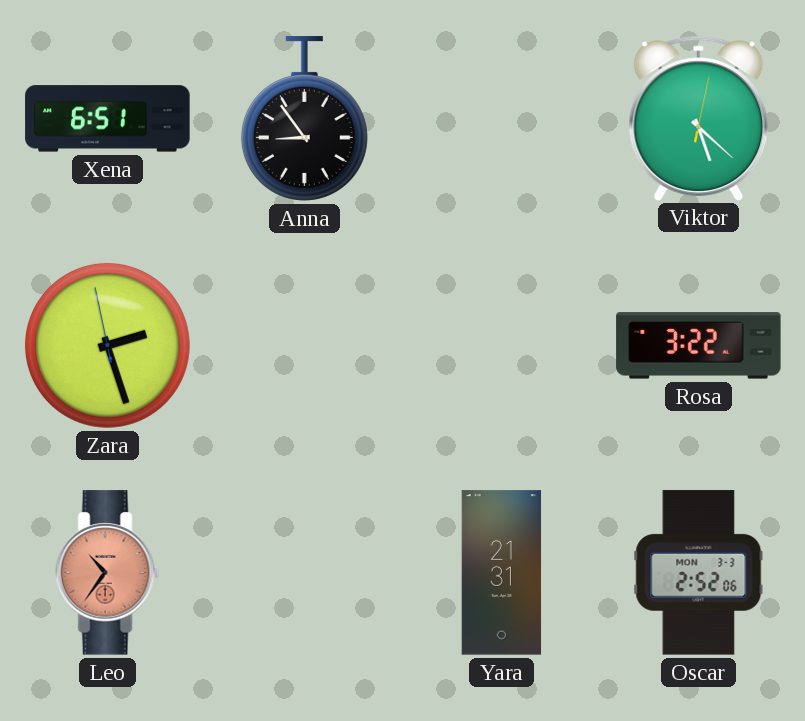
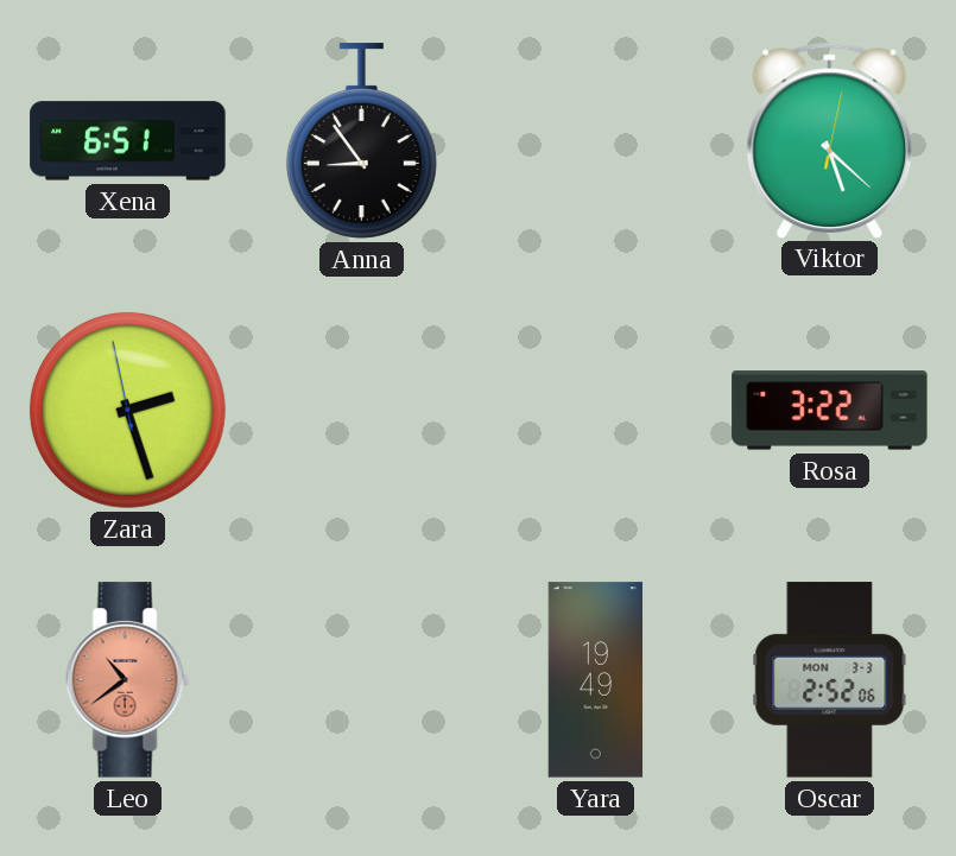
Leo: 10:36 -> 10:39 (127, 680)
Yara: 21:31 -> 19:49 (596, 680)
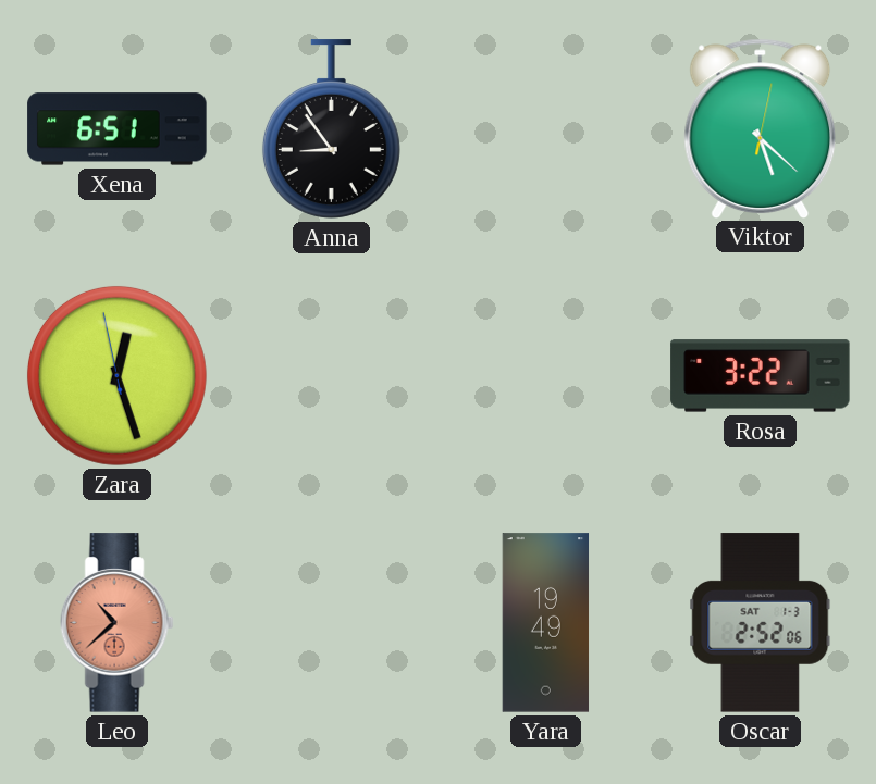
Zara: 2:26 -> 12:26 (116, 375)
Leo: 10:39 -> 10:38 (116, 623)
Oscar date: MON 3-3 -> SAT 1-3 (761, 623)
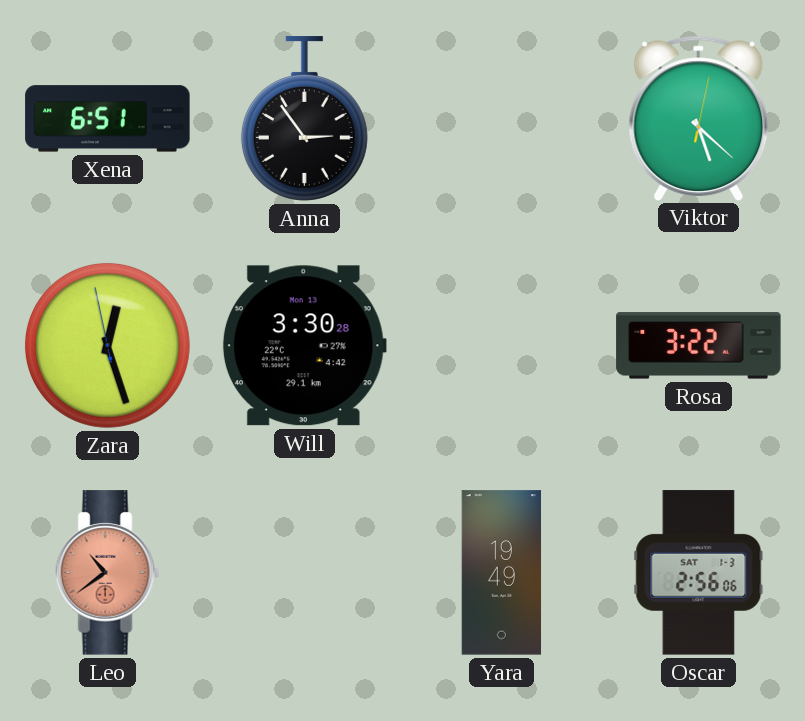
Anna: 8:54 -> 2:54 (304, 119)
Will: none -> 3:30 (304, 346)
Leo: 10:38 -> 10:39 (107, 573)
Oscar: 2:52 -> 2:56 (699, 573)
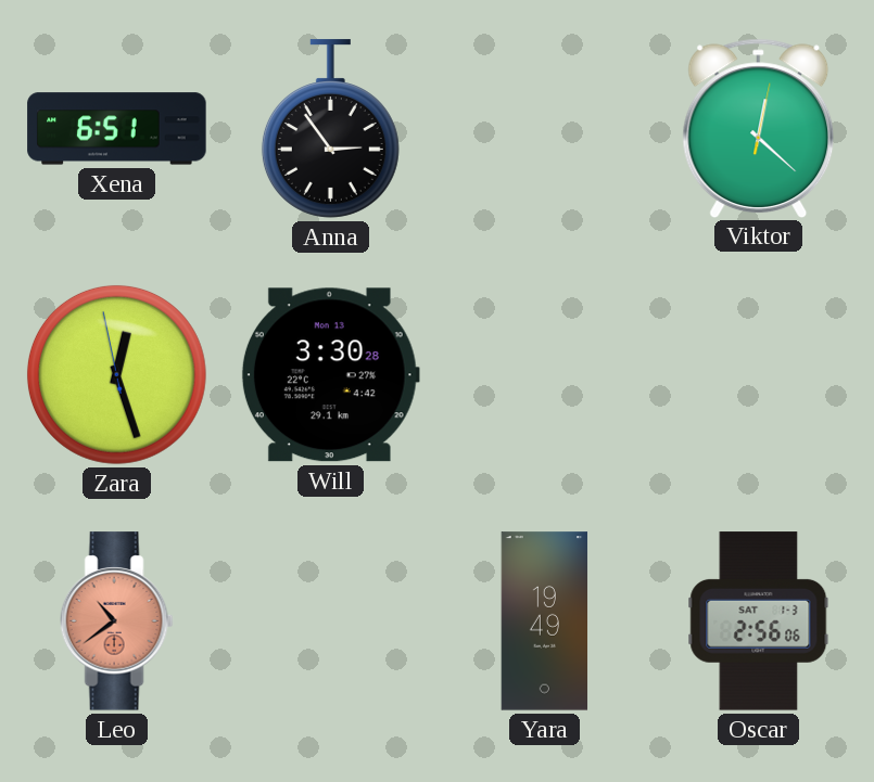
Viktor: 5:22 -> 12:22 (759, 128)
Rosa: 3:22 -> none (699, 346)
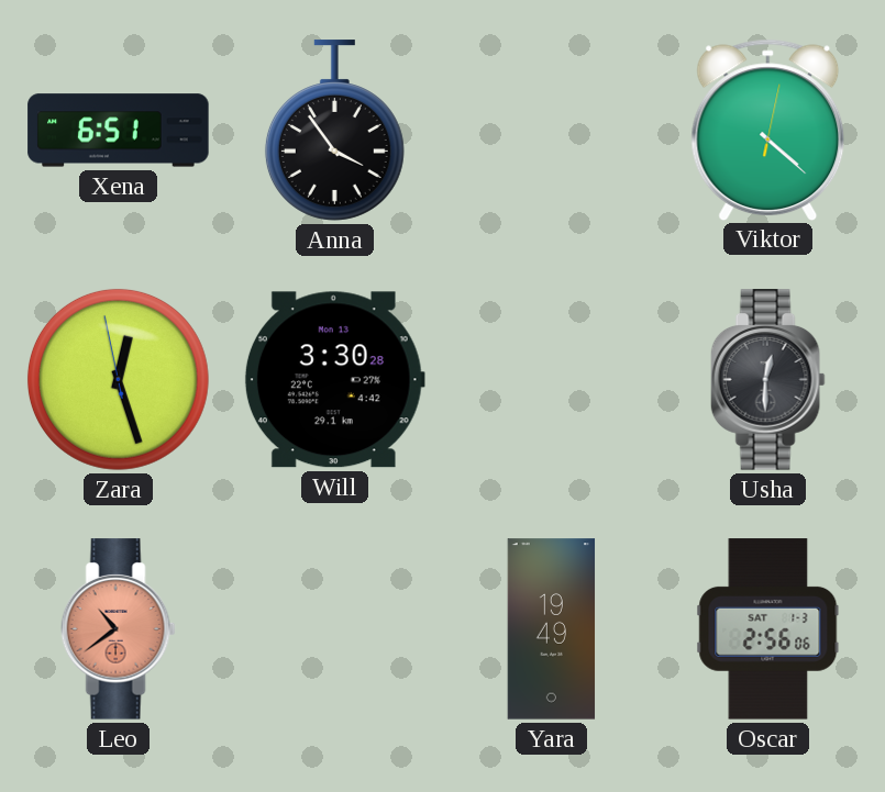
Anna: 2:54 -> 3:54 (334, 131)
Viktor: 12:22 -> 4:22 (768, 130)
Usha: none -> 12:30 (767, 380)
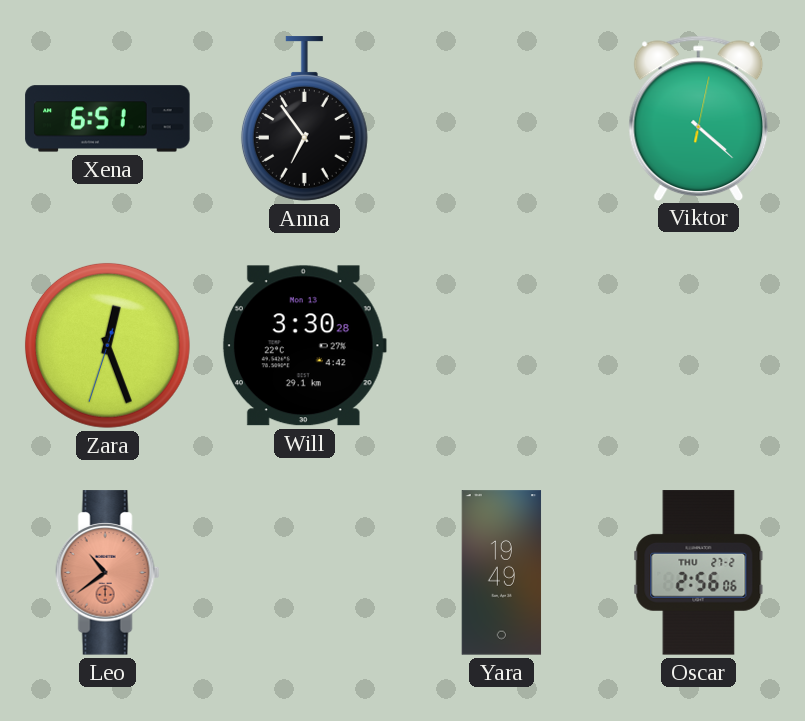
Anna: 3:54 -> 6:54 (304, 119)
Zara: 12:26:58 -> 12:26:33 (107, 345)
Usha: 12:30 -> none (767, 380)
Oscar date: SAT 1-3 -> THU 27-2 (699, 573)
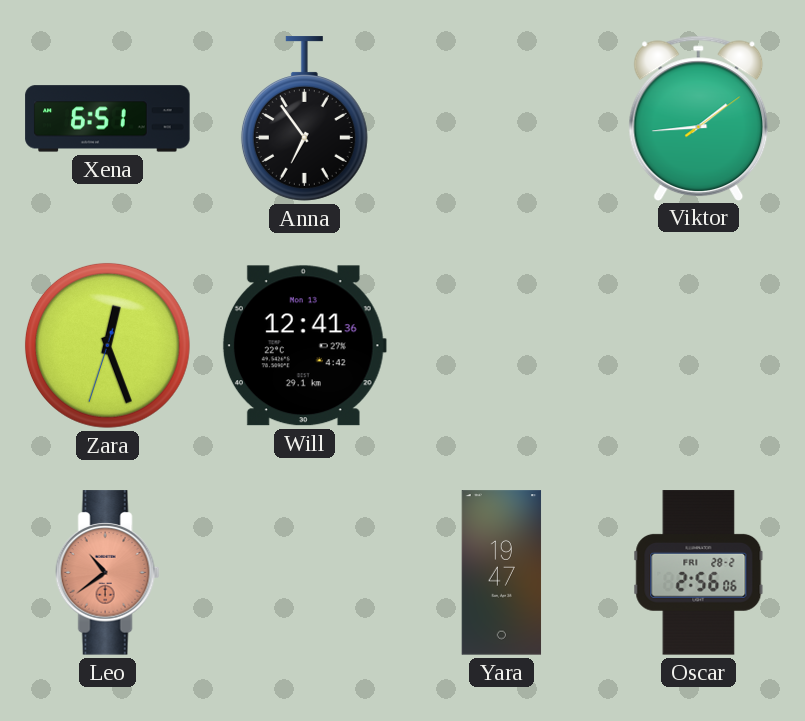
Viktor: 4:22 -> 1:44 (699, 118)
Will: 3:30 -> 12:41 (304, 346)
Yara: 19:49 -> 19:47 (502, 573)
Oscar date: THU 27-2 -> FRI 28-2 (699, 573)
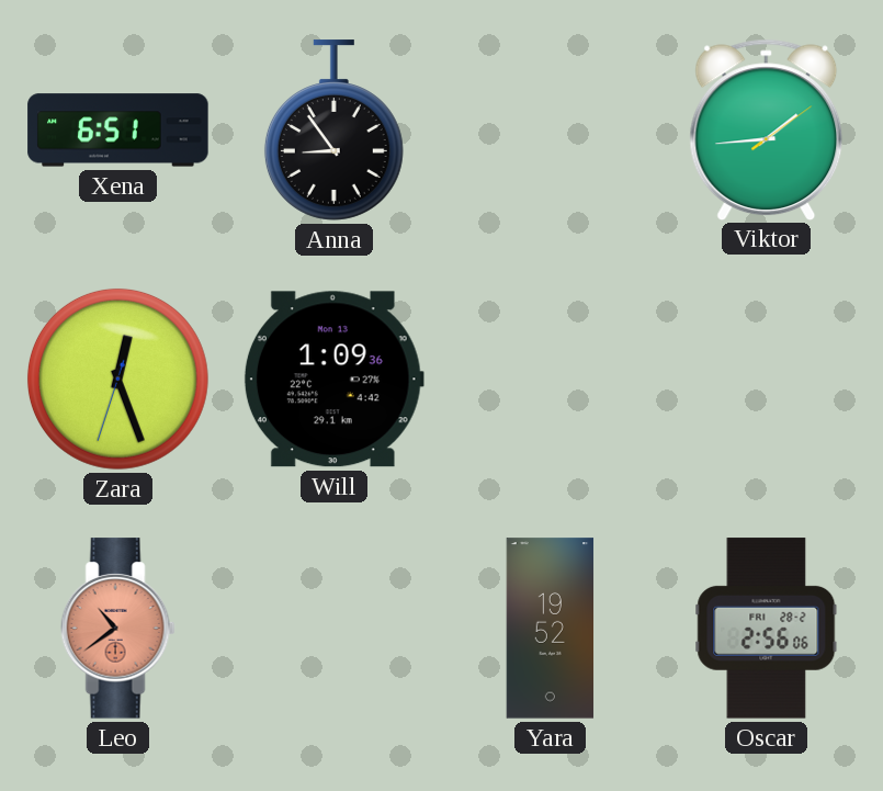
Anna: 6:54 -> 8:54 (333, 131)
Will: 12:41 -> 1:09 (333, 380)
Yara: 19:47 -> 19:52 (551, 629)
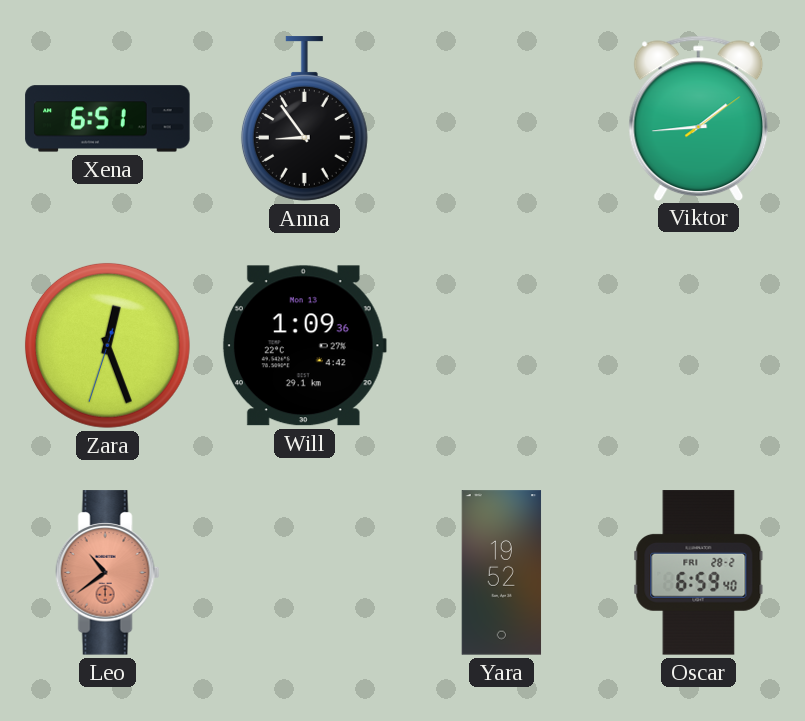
Oscar: 2:56 -> 6:59 (699, 573)
